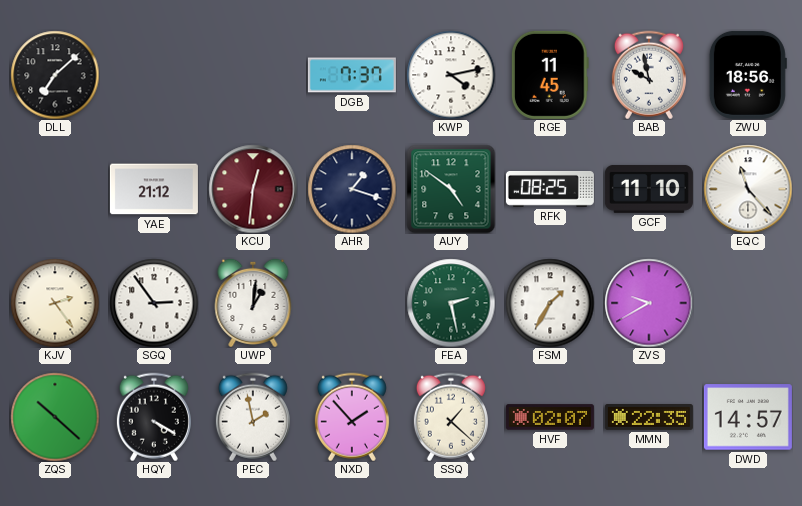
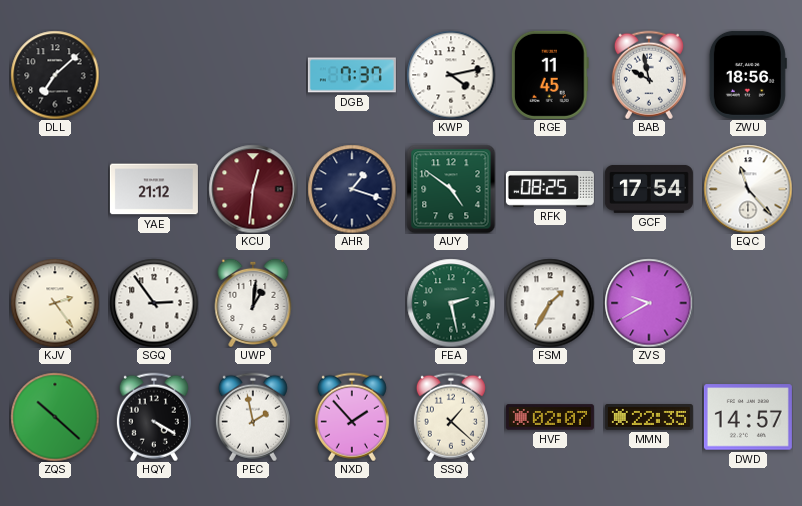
GCF: 11:10 -> 17:54 (649, 189)
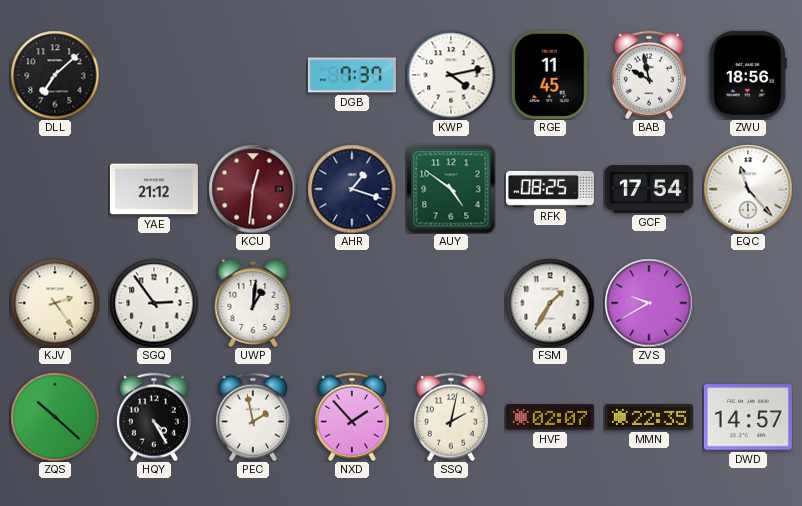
FEA: 2:28 -> none (451, 303)
HQY: 4:20 -> 4:25 (154, 417)
SSQ: 1:22 -> 2:02 (451, 417)
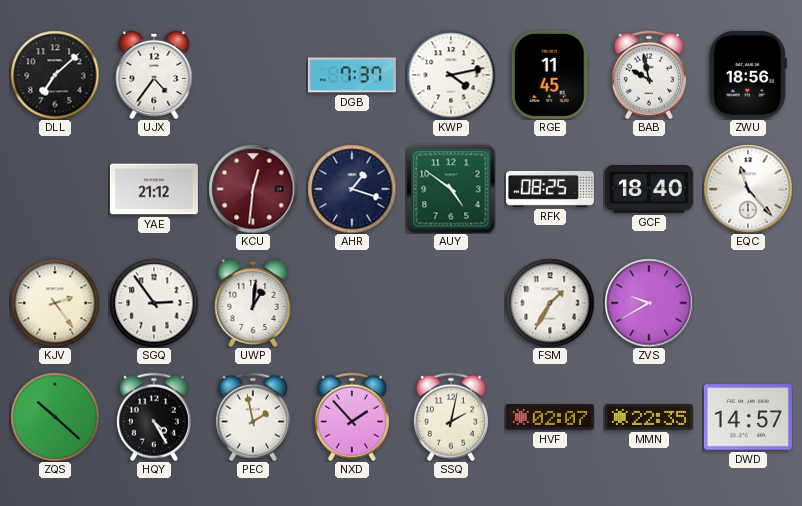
UJX: none -> 4:36 (154, 74)
GCF: 17:54 -> 18:40 (649, 189)
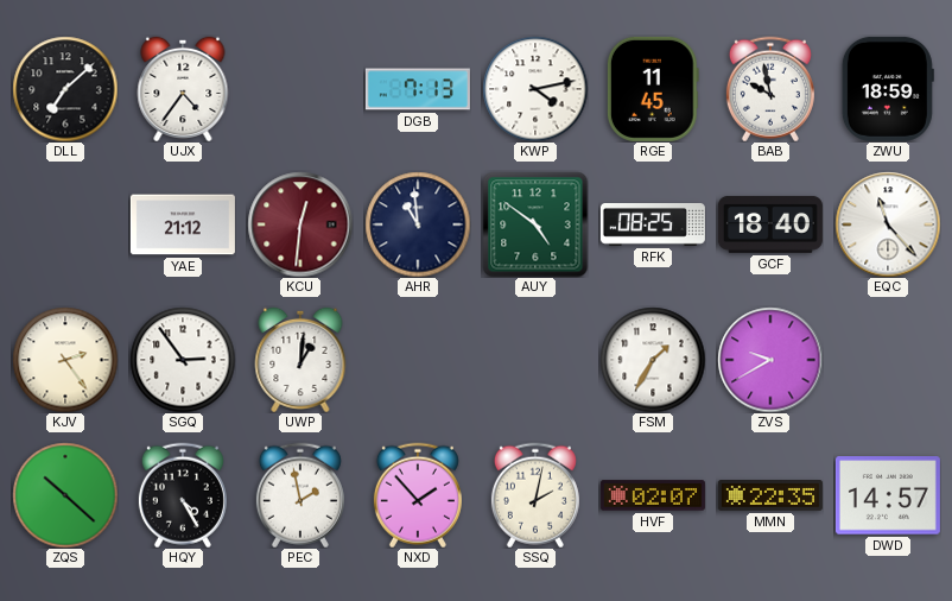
DGB: 7:37 -> 7:13 (418, 89)
ZWU: 18:56 -> 18:59 (888, 89)
AHR: 1:18 -> 10:59 (418, 224)
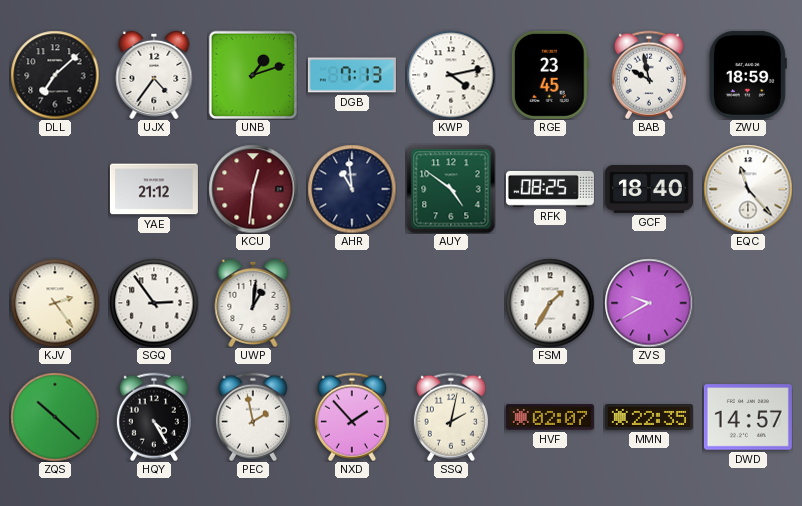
UNB: none -> 1:12 (253, 75)
RGE: 11:45 -> 23:45 (550, 75)
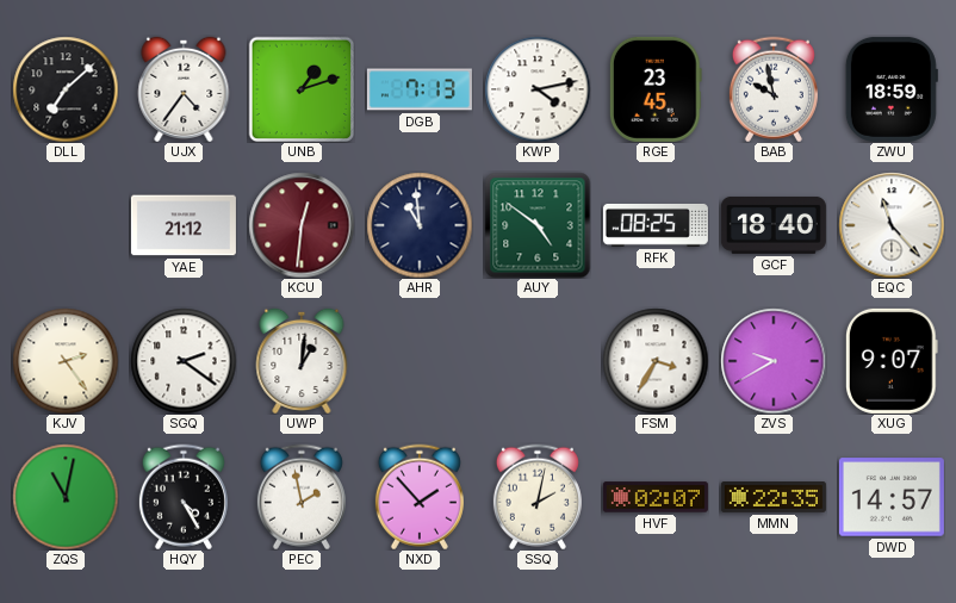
SGQ: 2:54 -> 2:21 (184, 361)
FSM: 1:35 -> 3:35 (656, 361)
XUG: none -> 9:07 (892, 361)
ZQS: 10:22 -> 11:02 (66, 497)
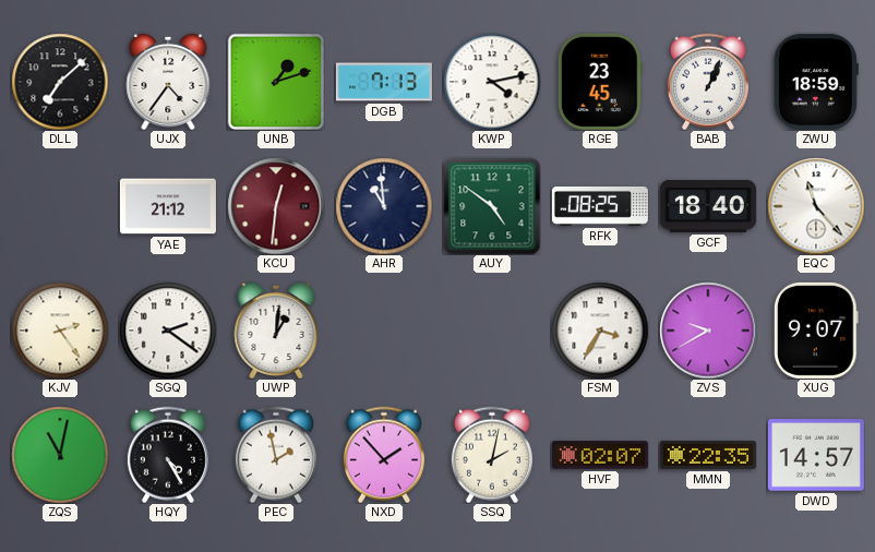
BAB: 9:58 -> 1:04 (708, 82)
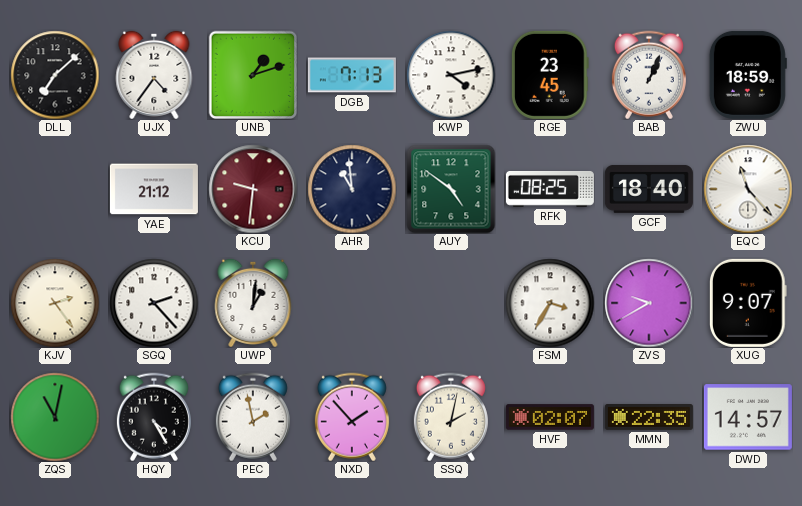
KCU: 12:31 -> 9:31 (253, 189)
SGQ: 2:21 -> 2:23 (154, 303)
